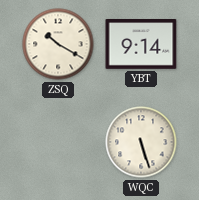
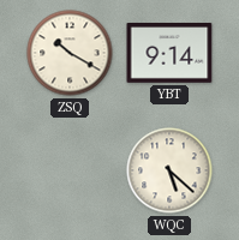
WQC: 5:27 -> 5:22 (169, 170)
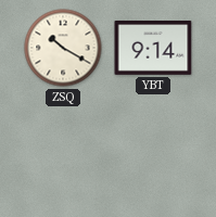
WQC: 5:22 -> none (169, 170)
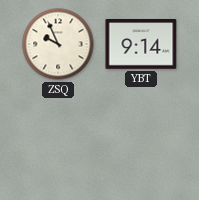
ZSQ: 10:20 -> 9:56 (58, 44)
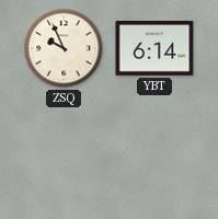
YBT: 9:14 -> 6:14 (154, 48)
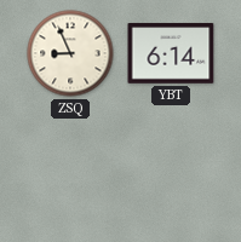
ZSQ: 9:56 -> 8:56 (70, 53)
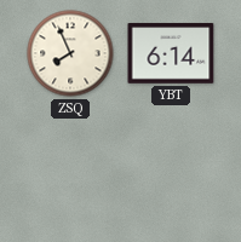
ZSQ: 8:56 -> 7:56 (70, 53)
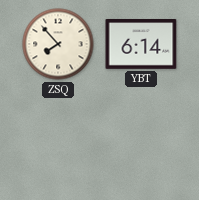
ZSQ: 7:56 -> 7:53 (58, 44)
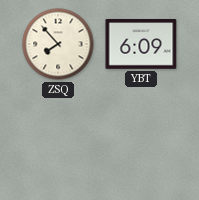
YBT: 6:14 -> 6:09 (141, 44)
